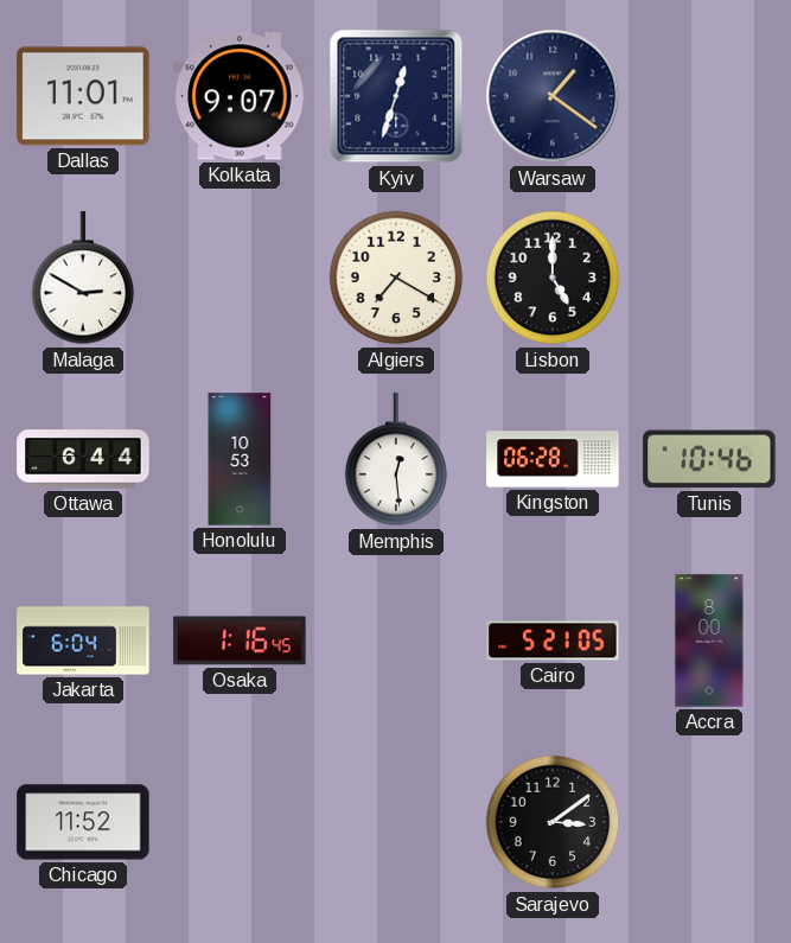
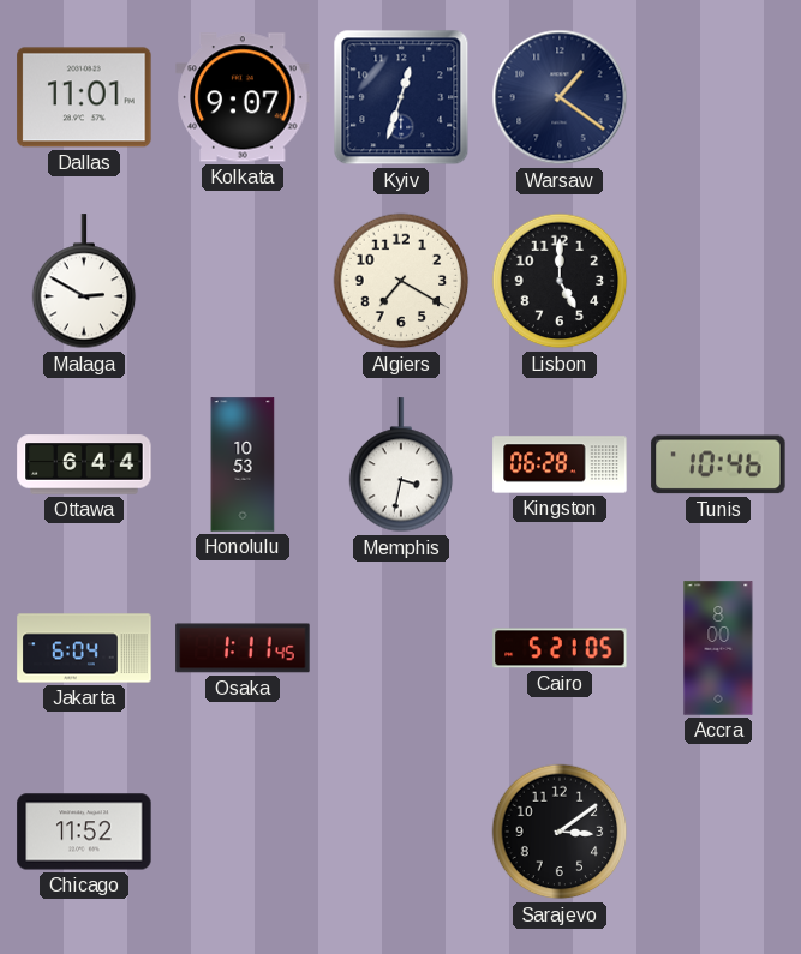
Memphis: 12:29 -> 3:32 (401, 466)
Osaka: 1:16 -> 1:11 (243, 648)
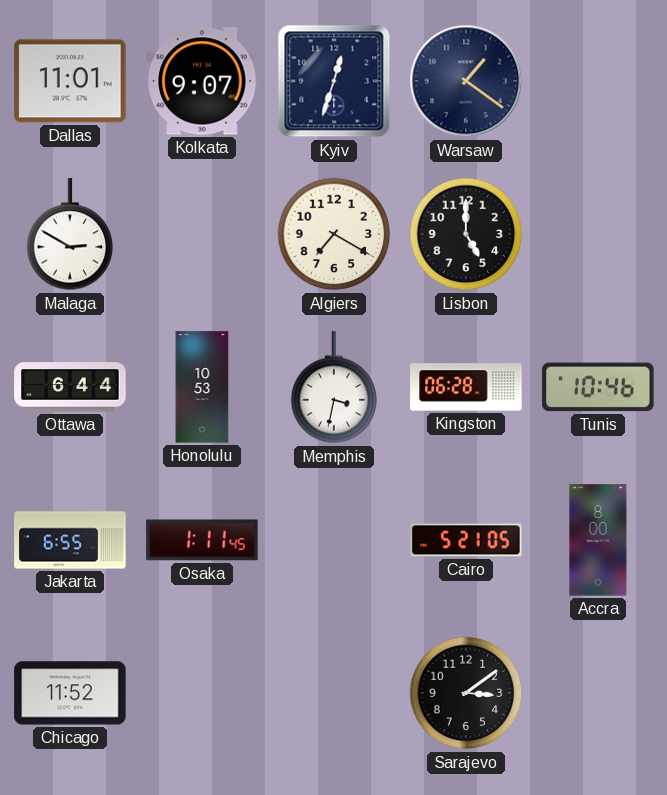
Jakarta: 6:04 -> 6:55 (70, 540)
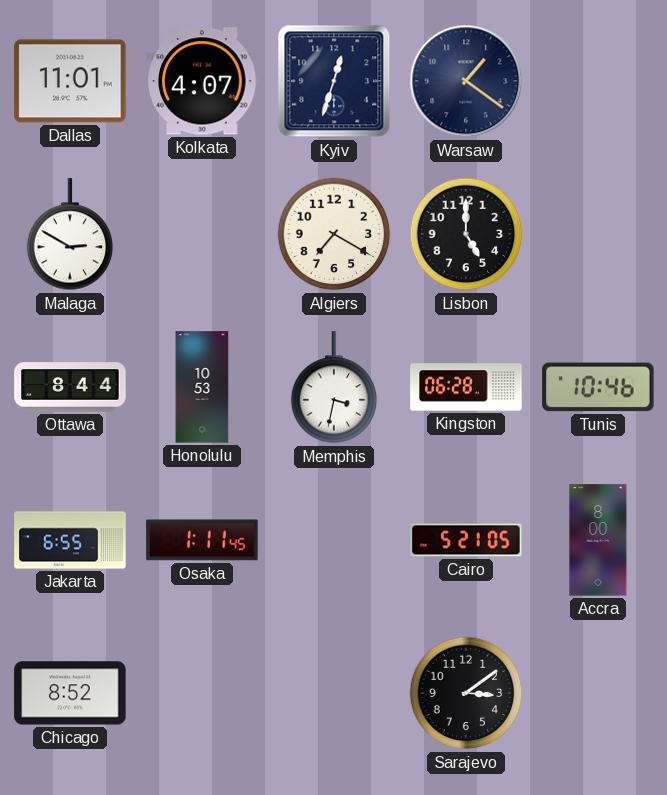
Kolkata: 9:07 -> 4:07 (202, 81)
Ottawa: 6:44 -> 8:44 (70, 387)
Chicago: 11:52 -> 8:52 (70, 693)
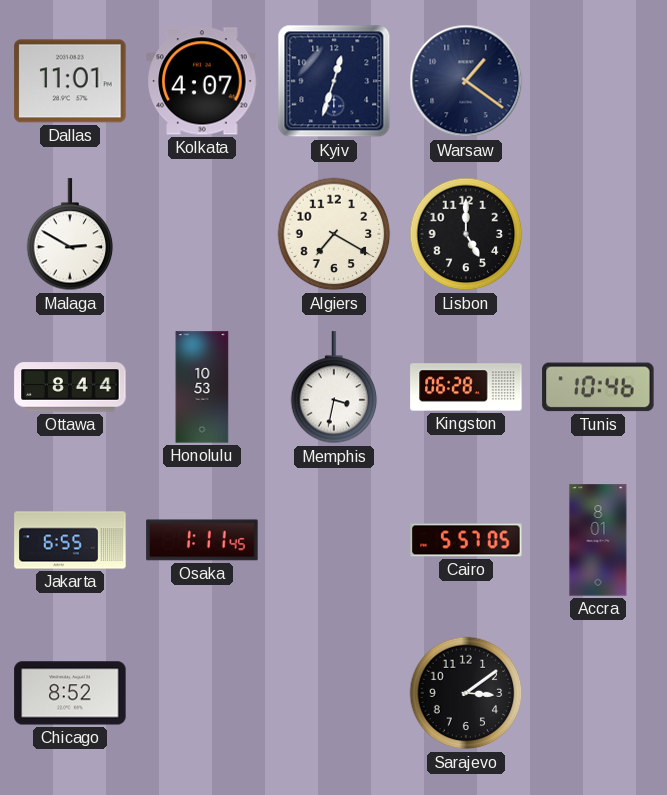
Cairo: 5:21 -> 5:57 (466, 540)
Accra: 8:00 -> 8:01 (598, 540)
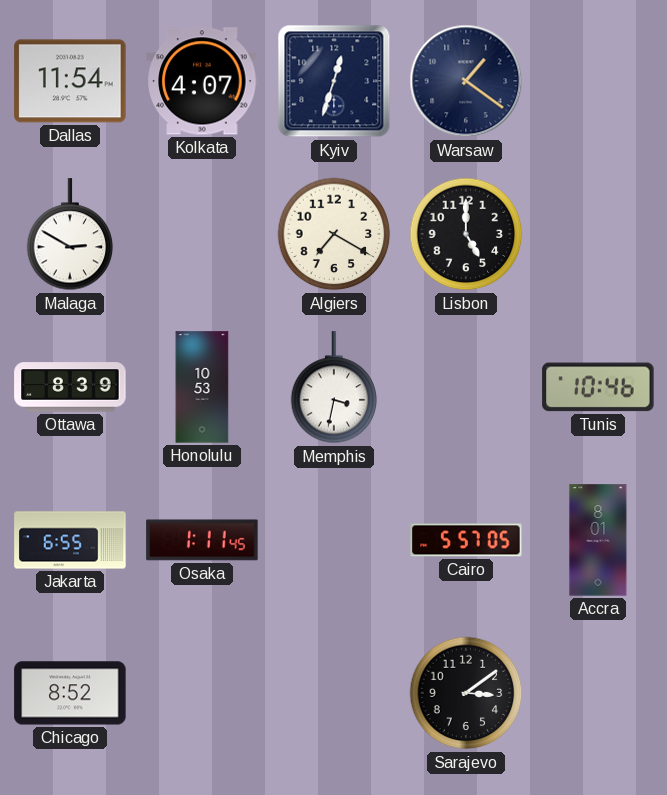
Dallas: 11:01 -> 11:54 (70, 81)
Ottawa: 8:44 -> 8:39 (70, 387)
Kingston: 06:28 -> none (466, 387)
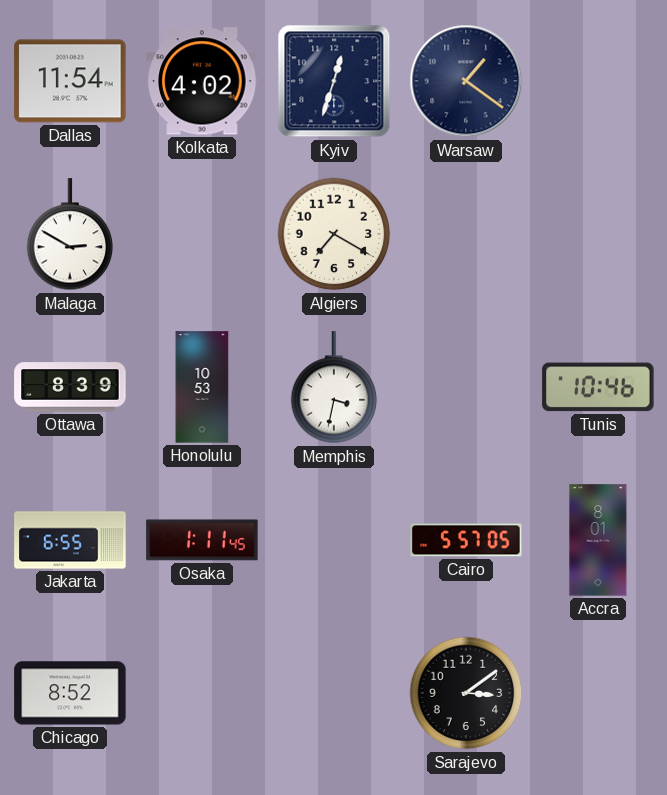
Kolkata: 4:07 -> 4:02 (202, 81)
Lisbon: 5:00 -> none (466, 234)
